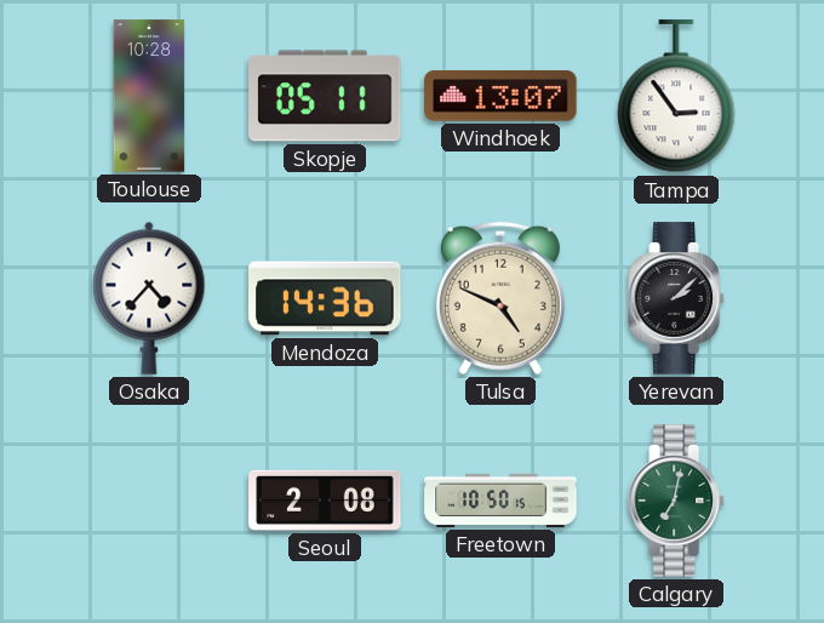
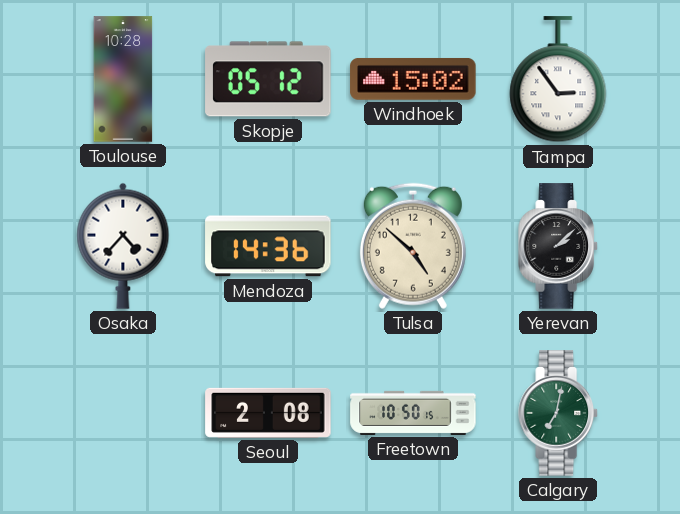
Skopje: 05:11 -> 05:12 (268, 79)
Windhoek: 13:07 -> 15:02 (413, 79)
Tulsa: 4:49 -> 4:52 (413, 246)
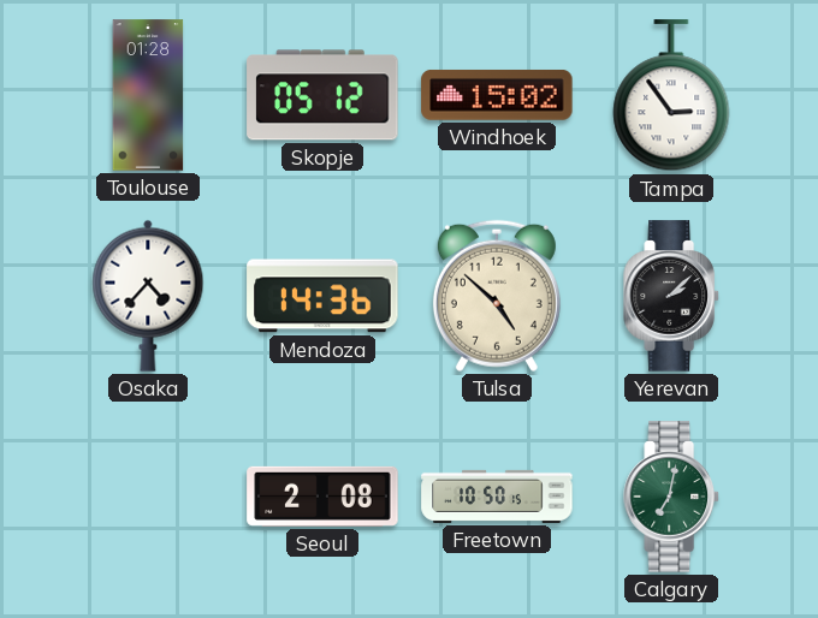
Toulouse: 10:28 -> 01:28 (148, 95)
